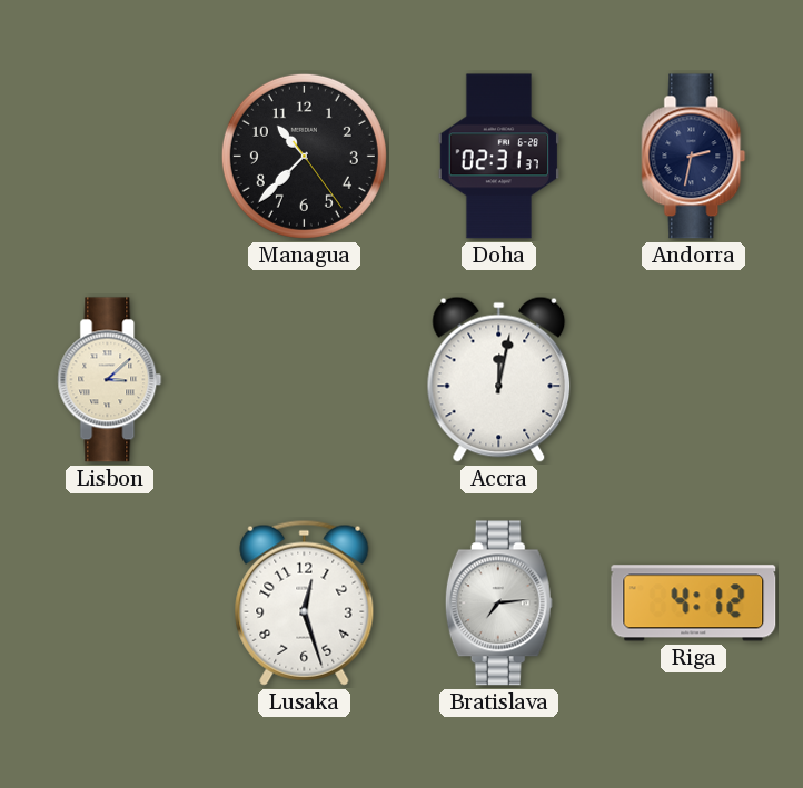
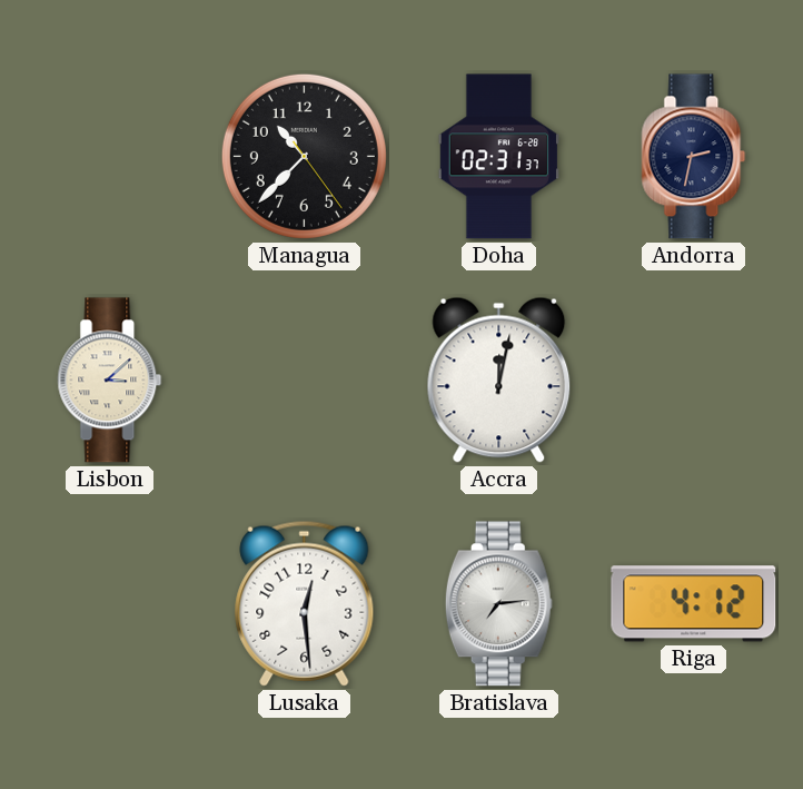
Lusaka: 12:27 -> 12:29 (305, 603)
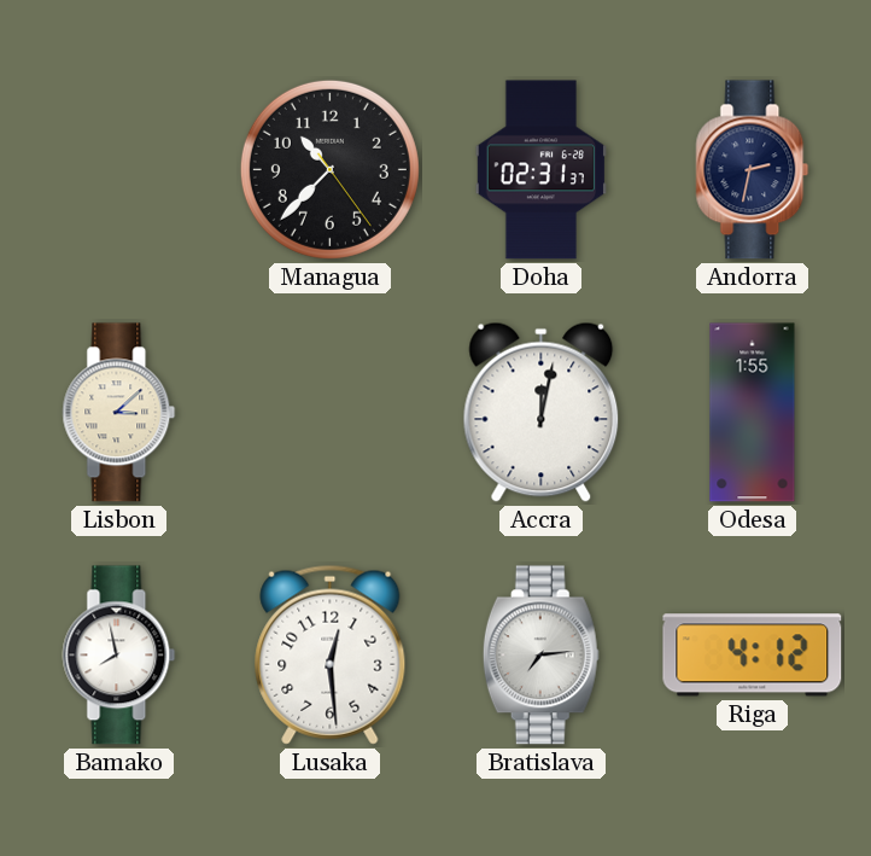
Odesa: none -> 1:55 (753, 413)
Bamako: none -> 7:58 (119, 656)
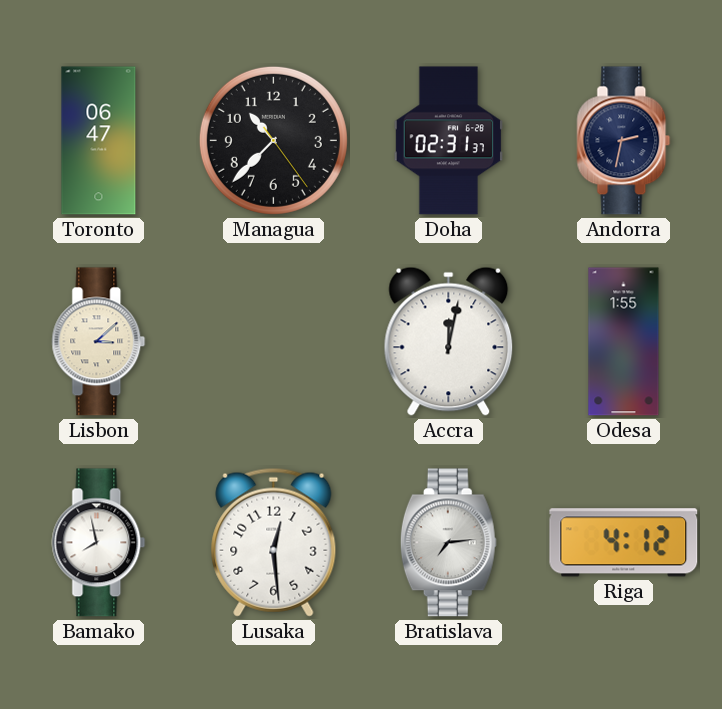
Toronto: none -> 06:47 (99, 141)
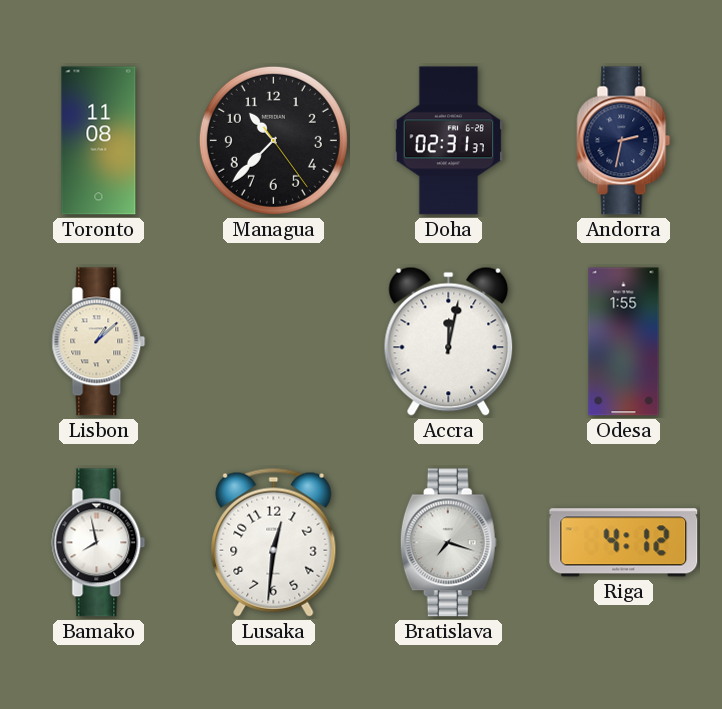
Toronto: 06:47 -> 11:08 (99, 141)
Lisbon: 3:08 -> 1:08 (99, 342)
Lusaka: 12:29 -> 12:31 (274, 542)
Bratislava: 7:14 -> 7:18 (448, 543)
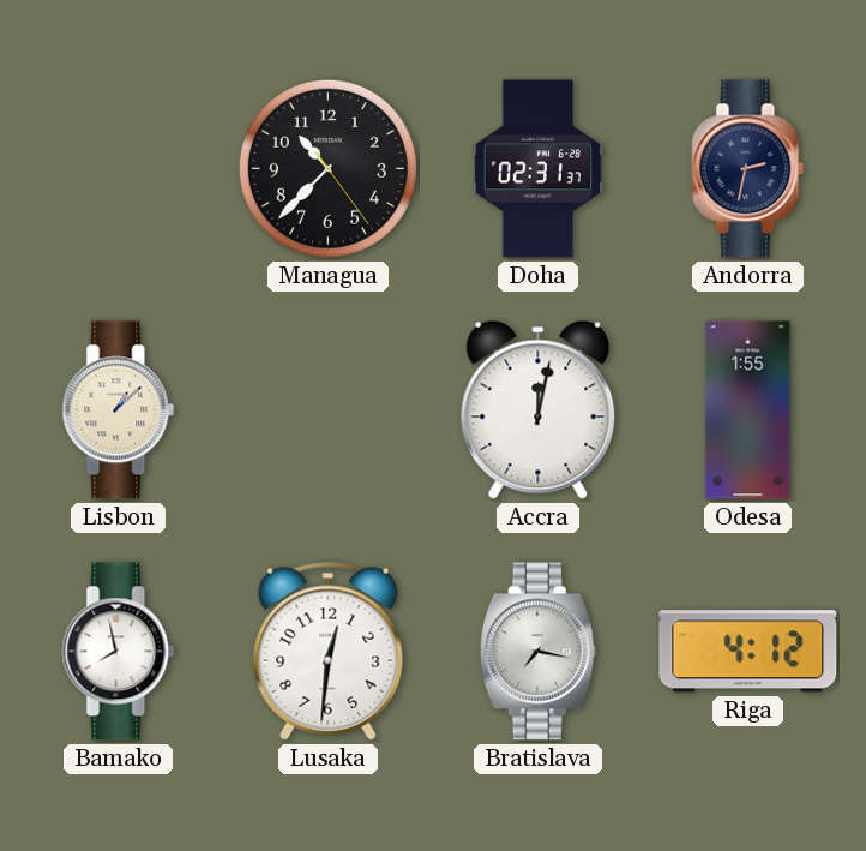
Toronto: 11:08 -> none (99, 141)
Bratislava: 7:18 -> 7:17 (537, 652)
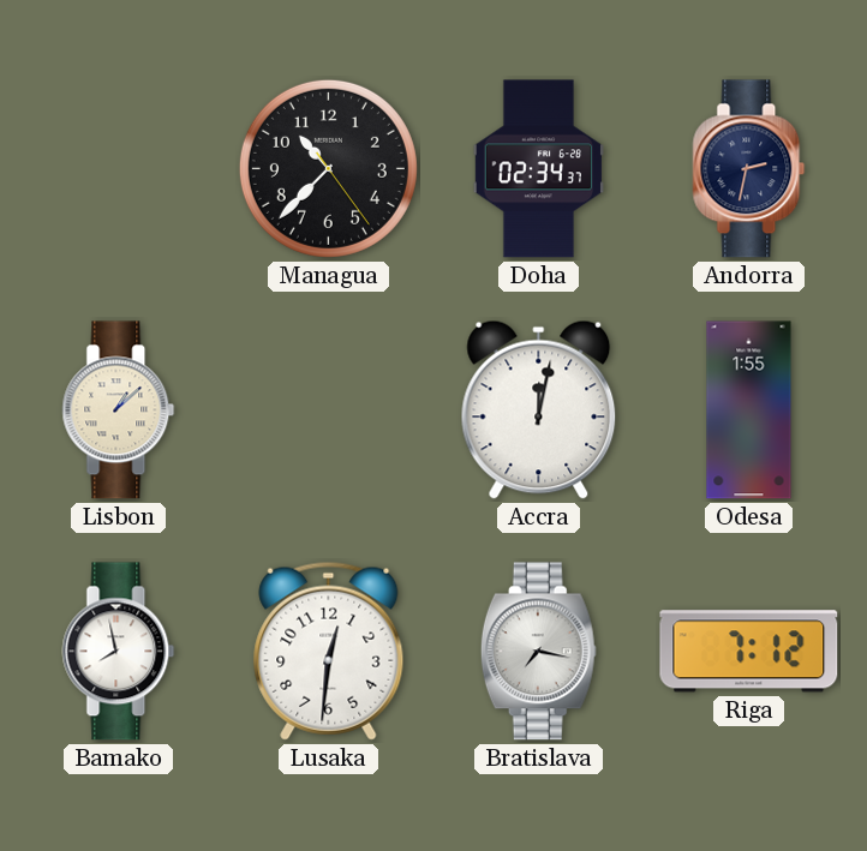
Doha: 02:31 -> 02:34 (538, 169)
Riga: 4:12 -> 7:12 (749, 652)
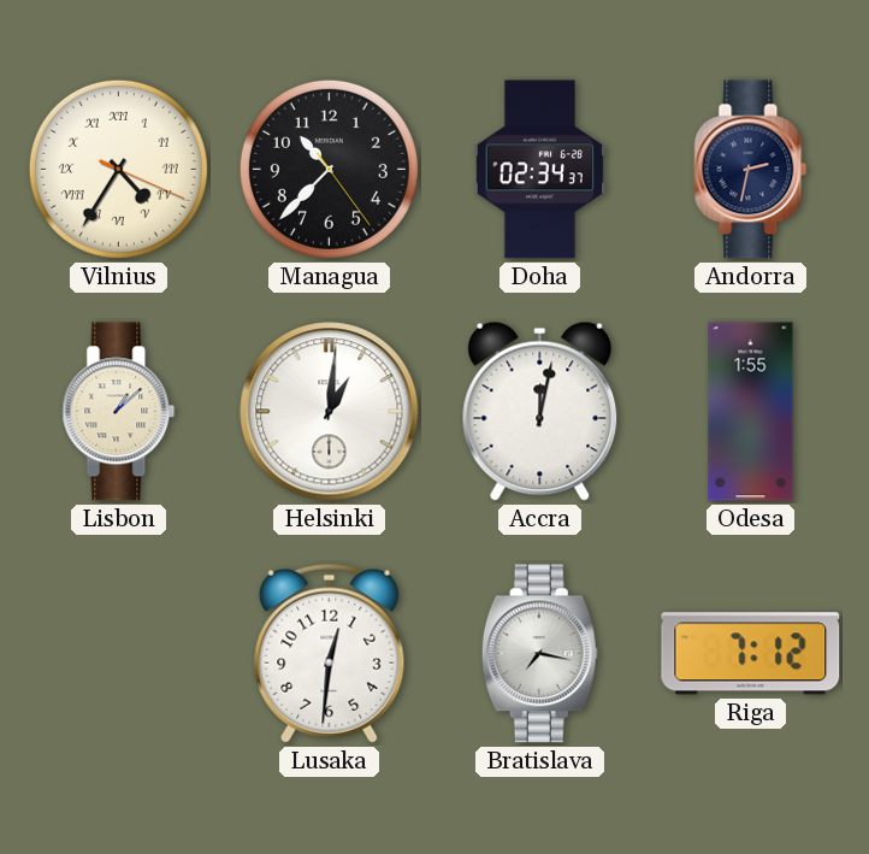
Vilnius: none -> 4:35 (118, 169)
Helsinki: none -> 1:01 (330, 412)
Bamako: 7:58 -> none (119, 652)
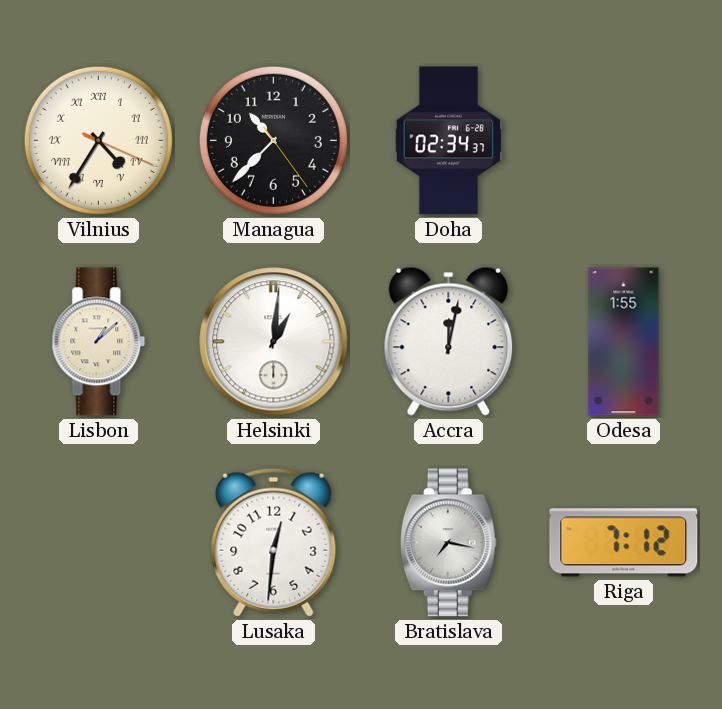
Andorra: 2:32 -> none (751, 170)
